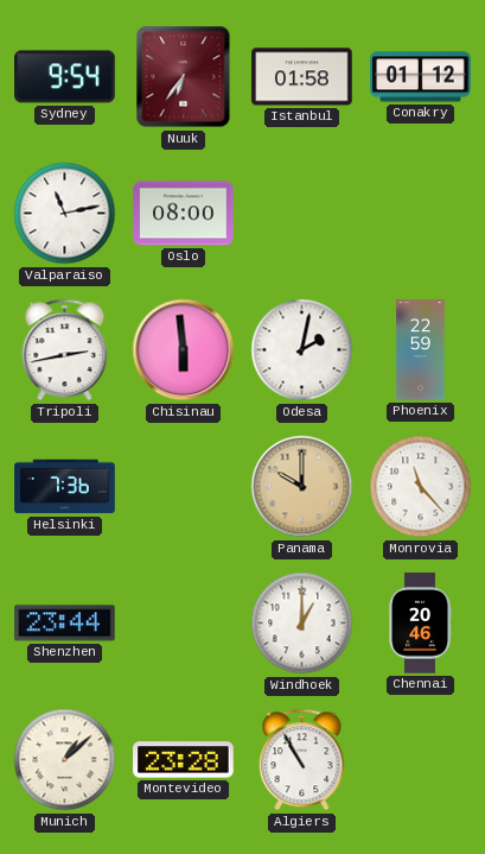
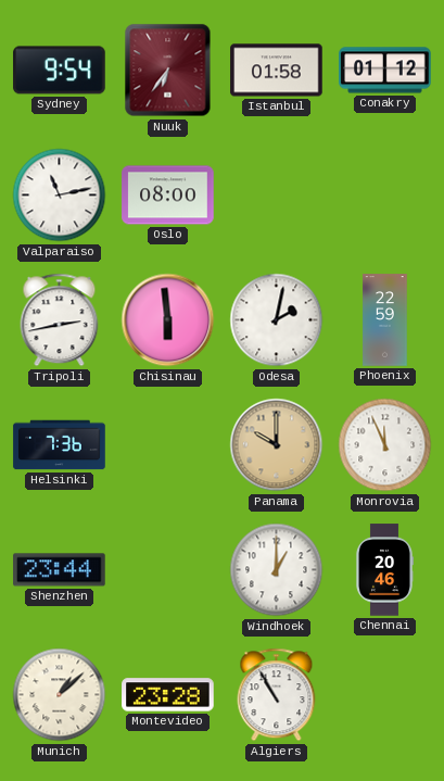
Monrovia: 11:23 -> 11:56 (385, 445)
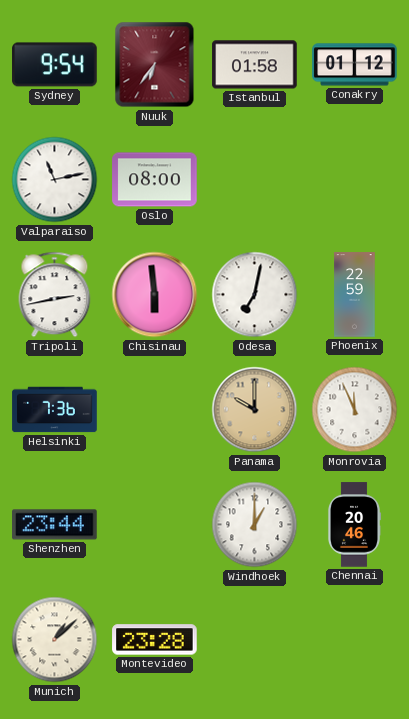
Odesa: 2:02 -> 7:02 (255, 295)
Algiers: 10:55 -> none (277, 695)
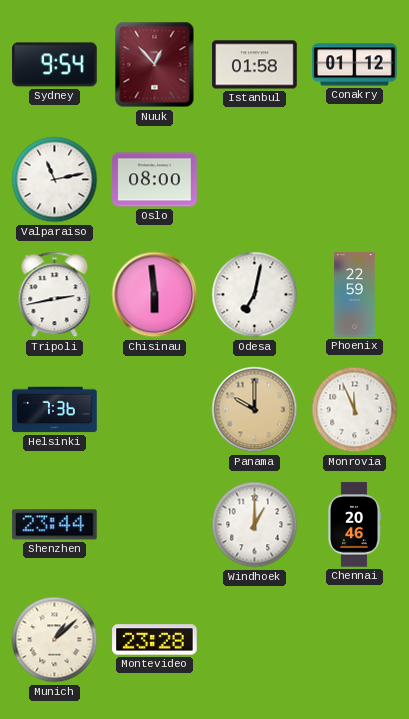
Nuuk: 6:36 -> 12:53 (155, 65)
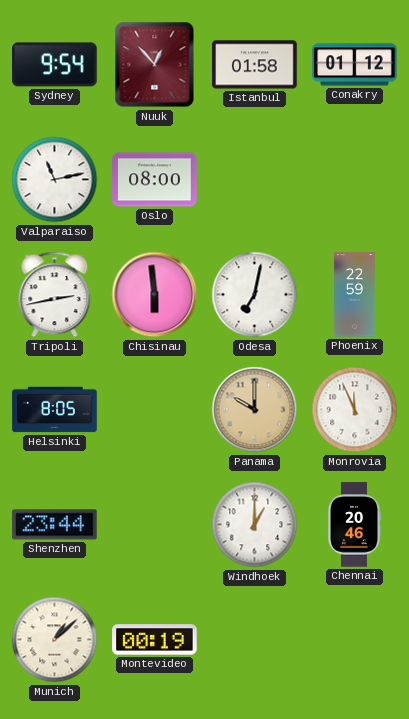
Helsinki: 7:36 -> 8:05 (55, 410)
Montevideo: 23:28 -> 00:19 (155, 640)
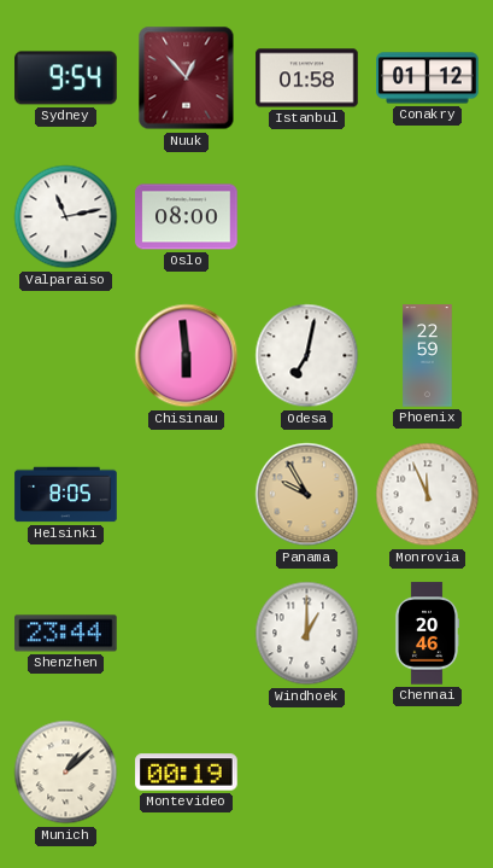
Tripoli: 2:43 -> none (55, 295)
Panama: 10:00 -> 9:55 (307, 495)
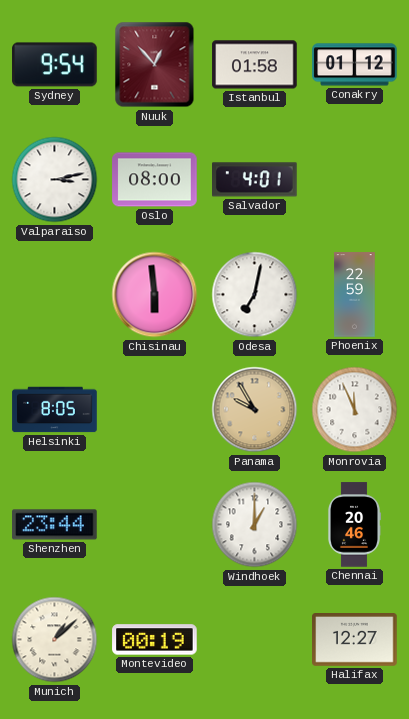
Valparaiso: 11:13 -> 3:13 (55, 180)
Salvador: none -> 4:01 (255, 180)
Halifax: none -> 12:27 (355, 640)
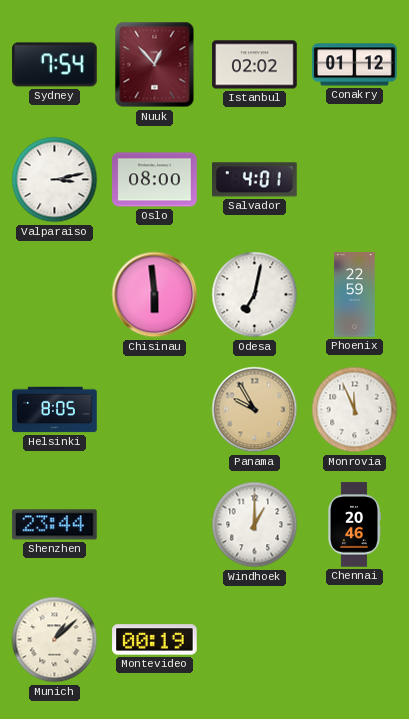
Sydney: 9:54 -> 7:54 (55, 65)
Istanbul: 01:58 -> 02:02 (255, 65)
Halifax: 12:27 -> none (355, 640)
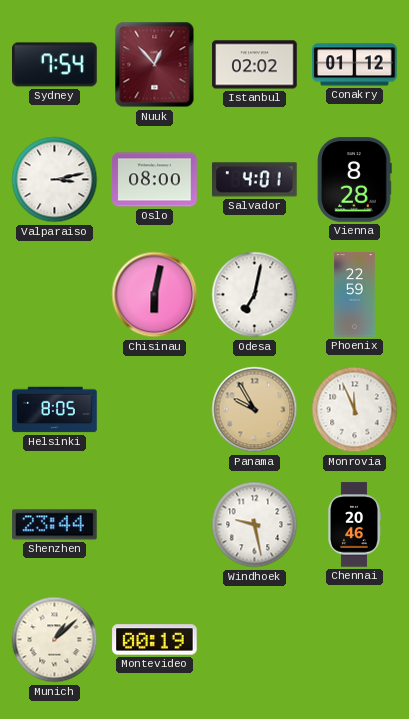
Vienna: none -> 8:28 (355, 180)
Chisinau: 5:59 -> 6:02 (155, 295)
Windhoek: 1:00 -> 9:28 (255, 525)
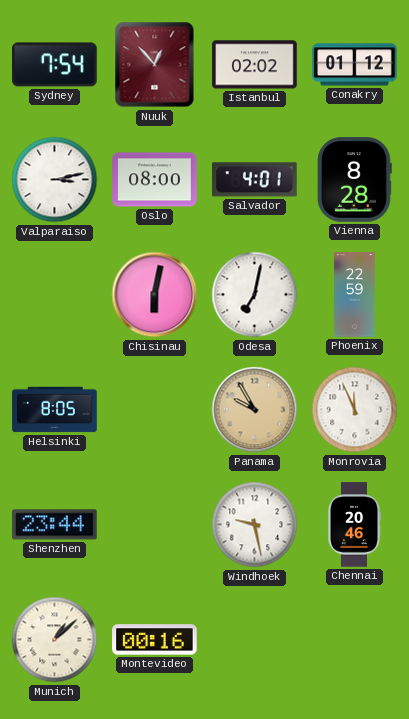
Montevideo: 00:19 -> 00:16 (155, 640)
